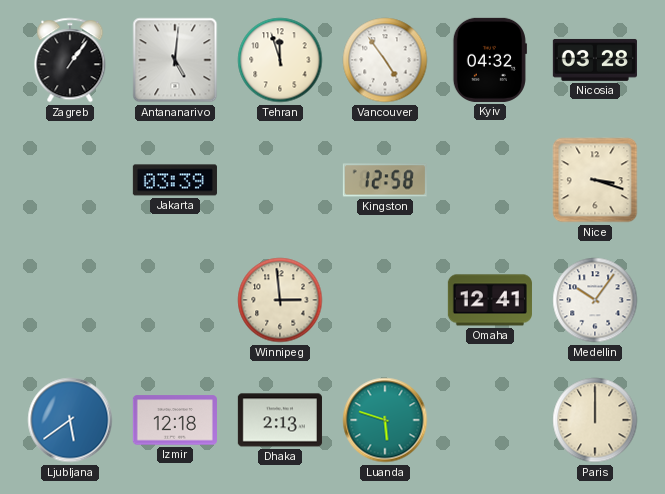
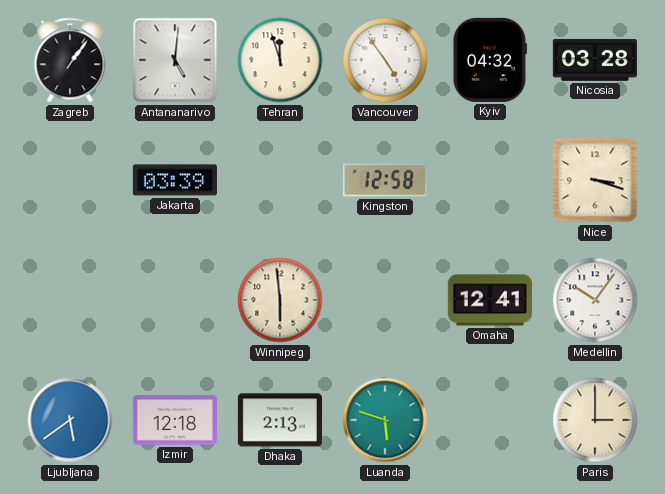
Winnipeg: 2:59 -> 5:59 (280, 300)
Paris: 12:00 -> 3:00 (595, 420)
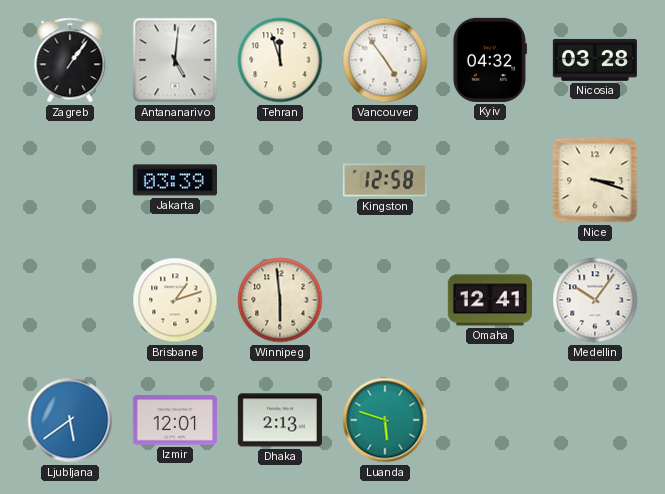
Brisbane: none -> 1:12 (175, 300)
Izmir: 12:18 -> 12:01 (175, 420)
Paris: 3:00 -> none (595, 420)
